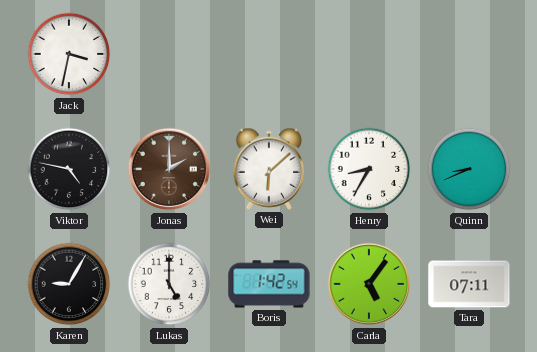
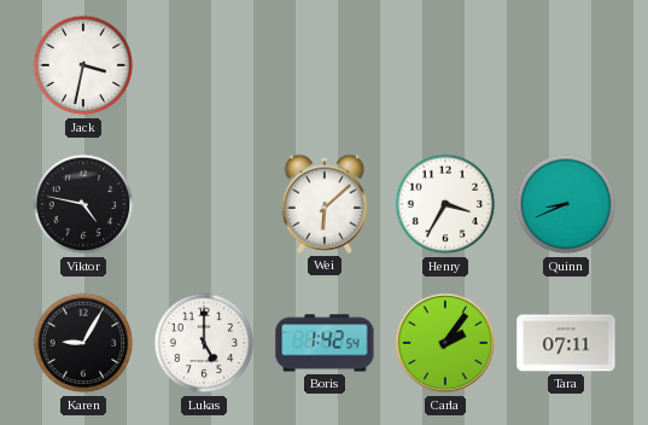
Jonas: 2:00 -> none (169, 169)
Henry: 8:35 -> 3:35 (445, 204)
Carla: 5:06 -> 2:06 (445, 343)
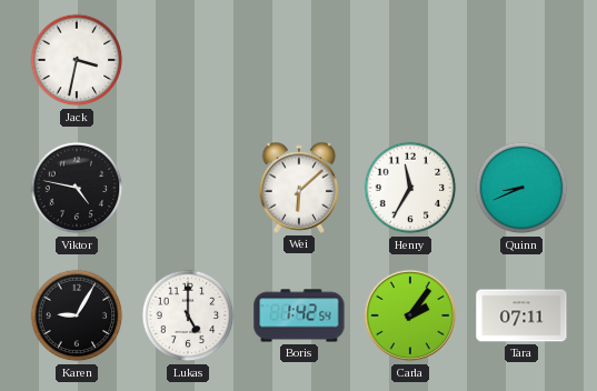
Henry: 3:35 -> 11:35 (410, 188)
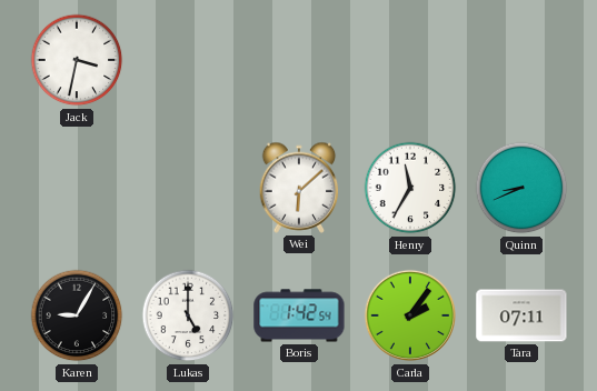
Viktor: 4:47 -> none (77, 188)
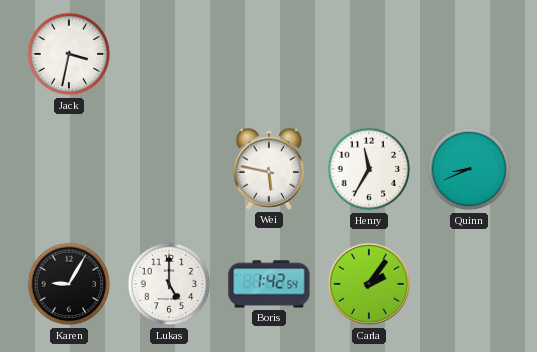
Wei: 6:08 -> 5:47 (269, 169)
Tara: 07:11 -> none (521, 315)
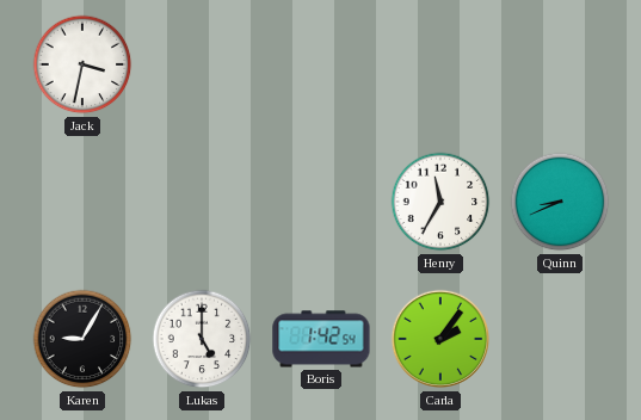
Wei: 5:47 -> none (269, 169)
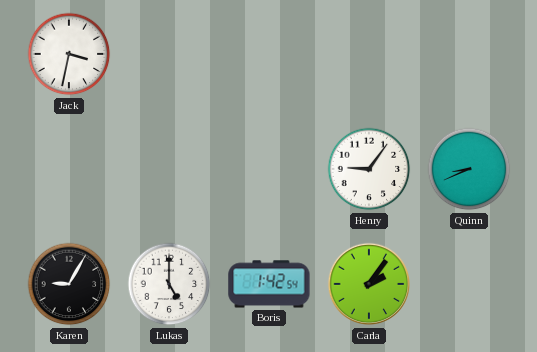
Henry: 11:35 -> 9:06 (369, 169)
